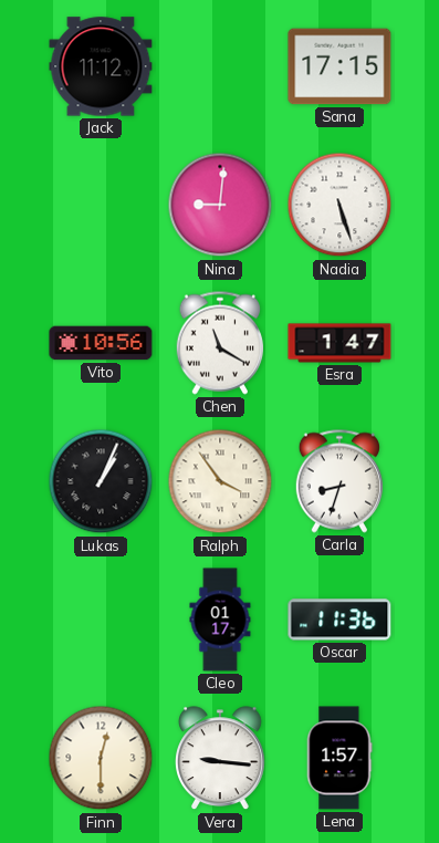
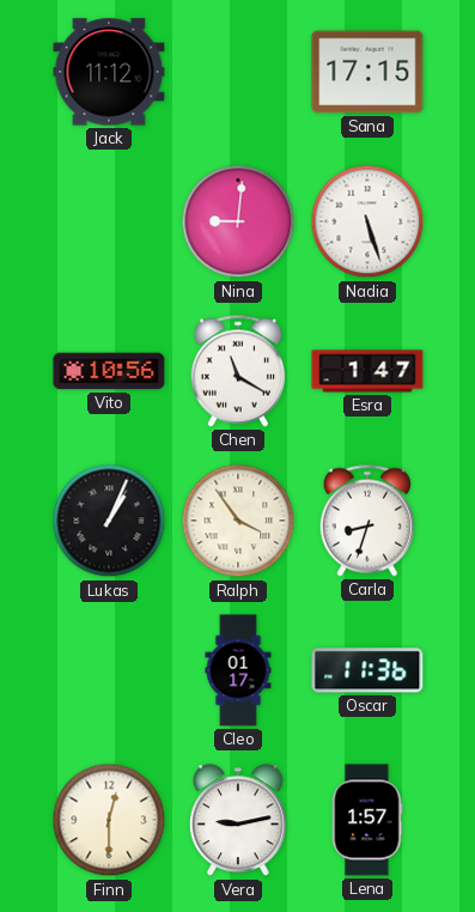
Vera: 9:16 -> 9:13 (239, 821)
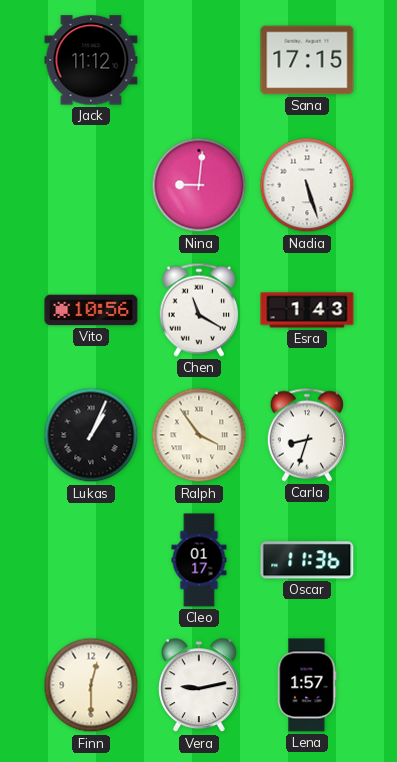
Esra: 1:47 -> 1:43 (307, 310)
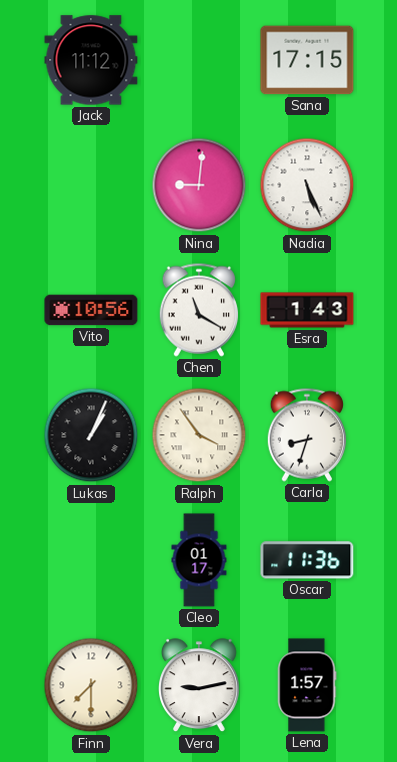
Nadia: 5:27 -> 5:26 (307, 185)
Finn: 12:30 -> 7:30 (91, 685)
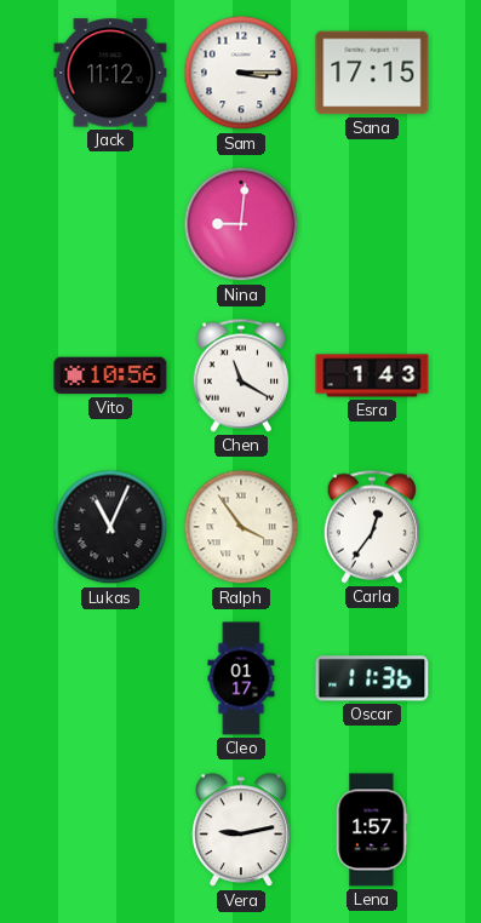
Sam: none -> 3:15 (241, 73)
Nadia: 5:26 -> none (307, 185)
Lukas: 1:04 -> 11:04 (110, 527)
Carla: 8:33 -> 12:36 (371, 527)
Finn: 7:30 -> none (91, 685)
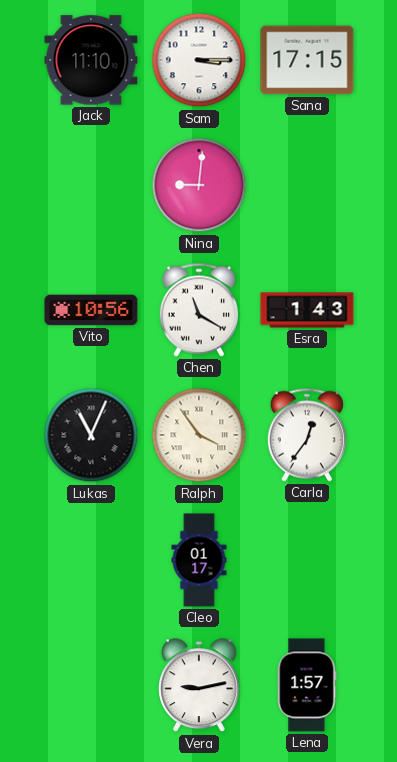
Jack: 11:12 -> 11:10 (91, 60)
Oscar: 11:36 -> none (372, 678)
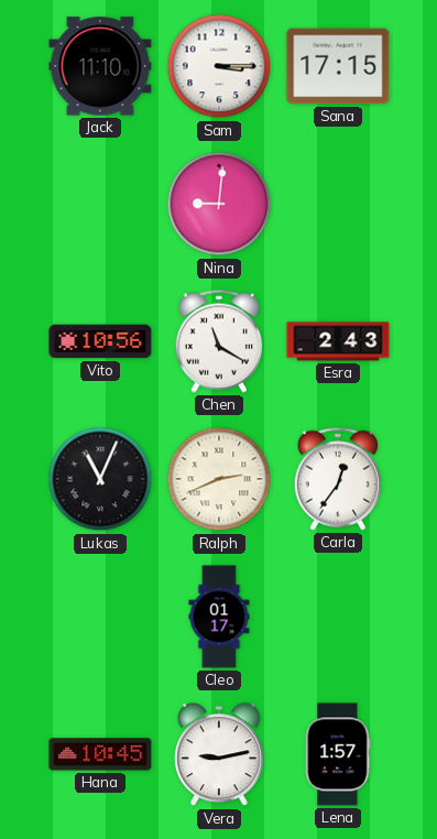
Esra: 1:43 -> 2:43 (338, 341)
Ralph: 3:54 -> 2:41 (219, 479)
Hana: none -> 10:45 (100, 754)
